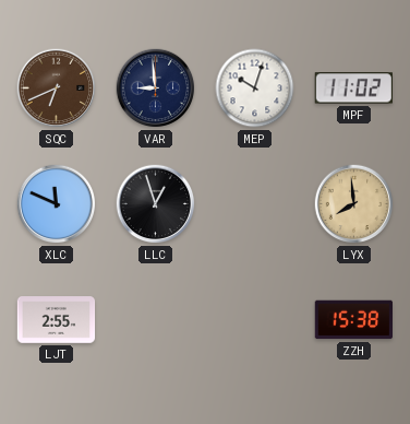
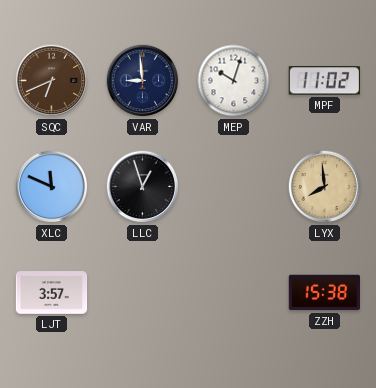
LJT: 2:55 -> 3:57 (52, 293)
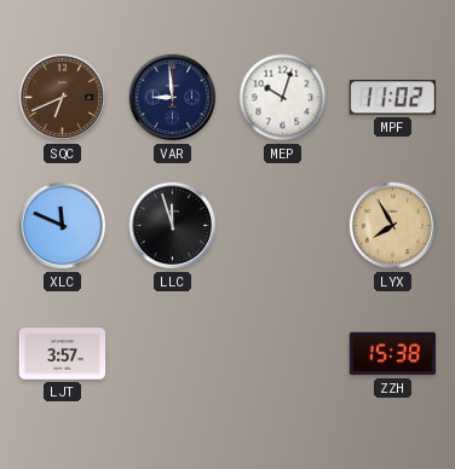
LLC: 12:57 -> 11:57 (173, 226)
LYX: 7:59 -> 7:55 (393, 226)
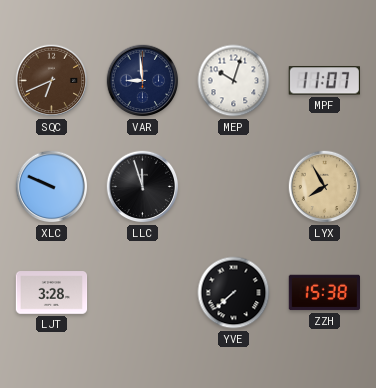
MPF: 11:02 -> 11:07 (324, 81)
XLC: 11:49 -> 9:49 (52, 187)
LJT: 3:57 -> 3:28 (52, 293)
YVE: none -> 7:38 (234, 293)
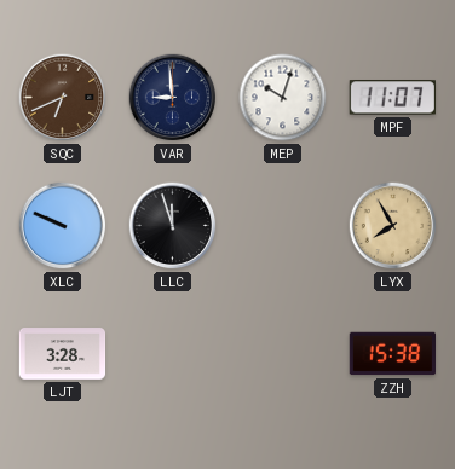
YVE: 7:38 -> none (234, 293)
